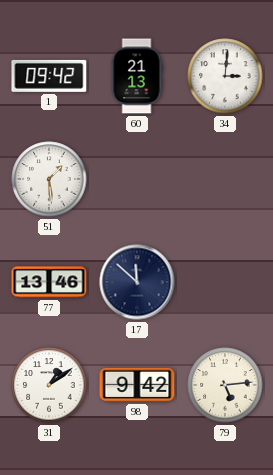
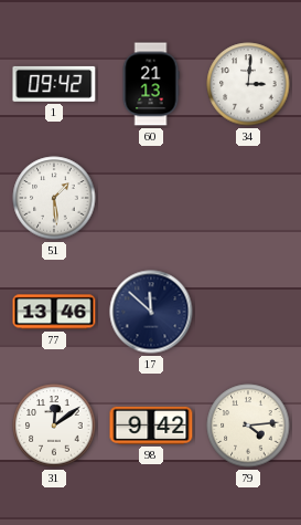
31: 1:09 -> 12:09 (54, 426)
79: 5:14 -> 4:14 (248, 426)
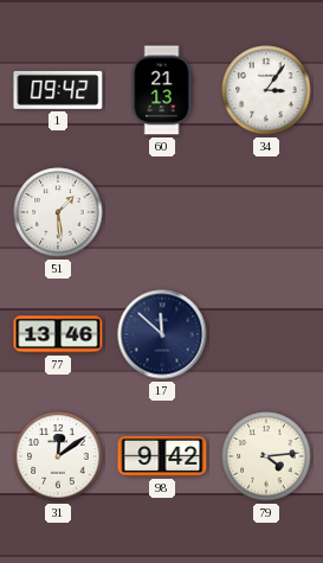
34: 3:01 -> 3:06 (266, 90)
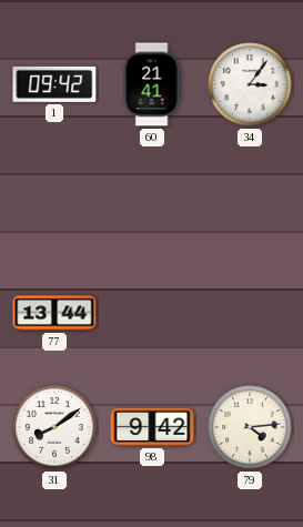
60: 21:13 -> 21:41 (152, 84)
51: 1:29 -> none (58, 212)
77: 13:46 -> 13:44 (54, 313)
17: 11:52 -> none (162, 334)
31: 12:09 -> 8:09 (54, 427)
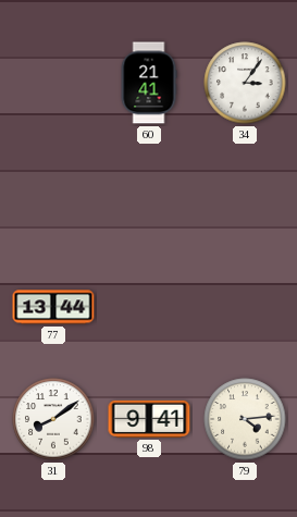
1: 09:42 -> none (54, 84)
98: 9:42 -> 9:41 (149, 419)
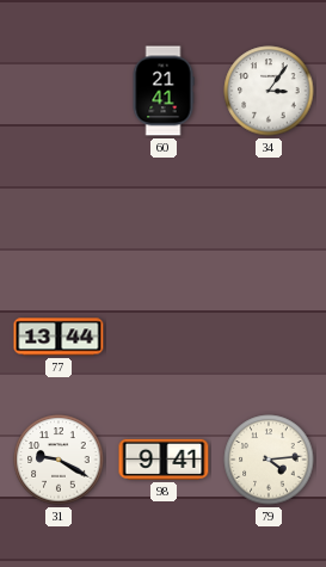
31: 8:09 -> 9:20 (59, 460)
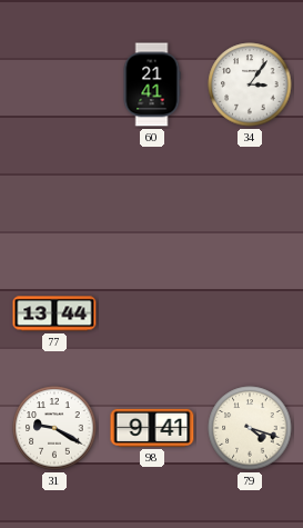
79: 4:14 -> 4:18 (250, 428)
